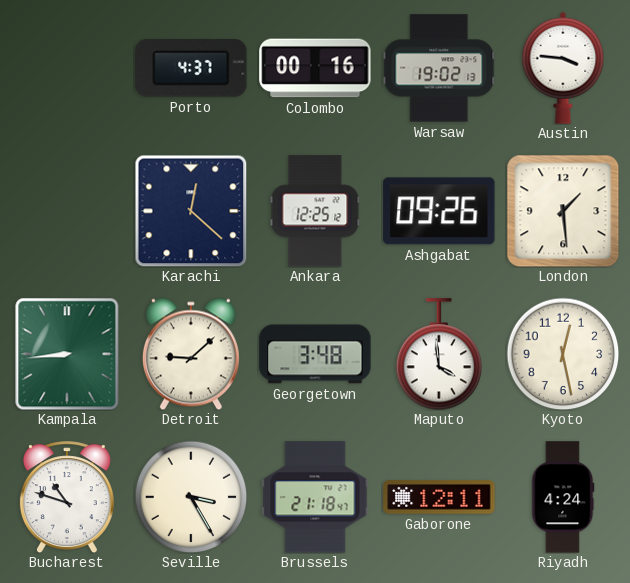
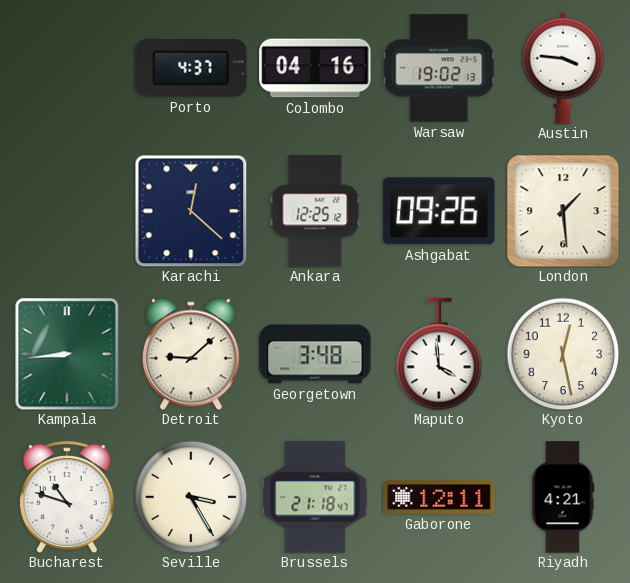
Colombo: 00:16 -> 04:16 (315, 68)
Riyadh: 4:24 -> 4:21 (563, 497)
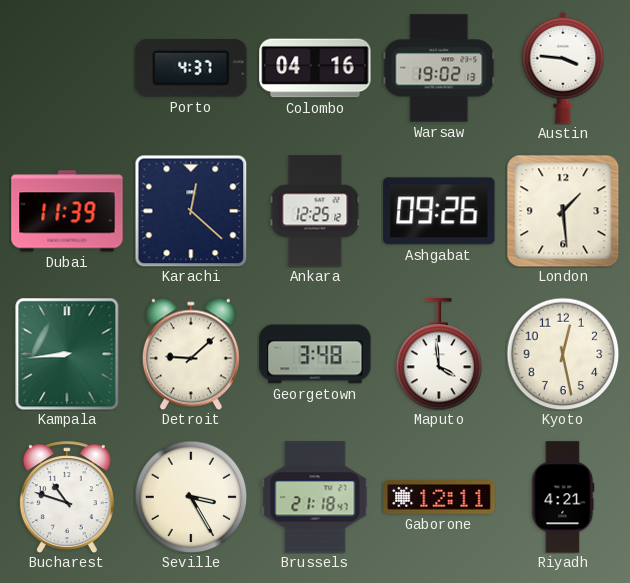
Dubai: none -> 11:39 (67, 211)
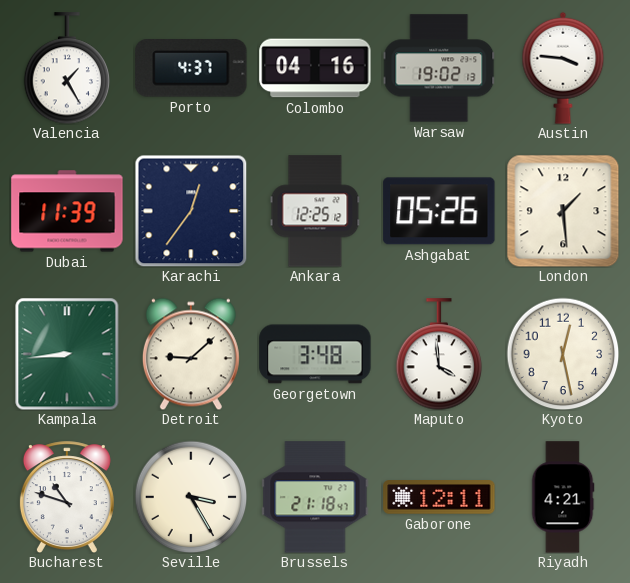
Valencia: none -> 1:25 (67, 68)
Karachi: 12:22 -> 12:36 (191, 211)
Ashgabat: 09:26 -> 05:26 (439, 211)
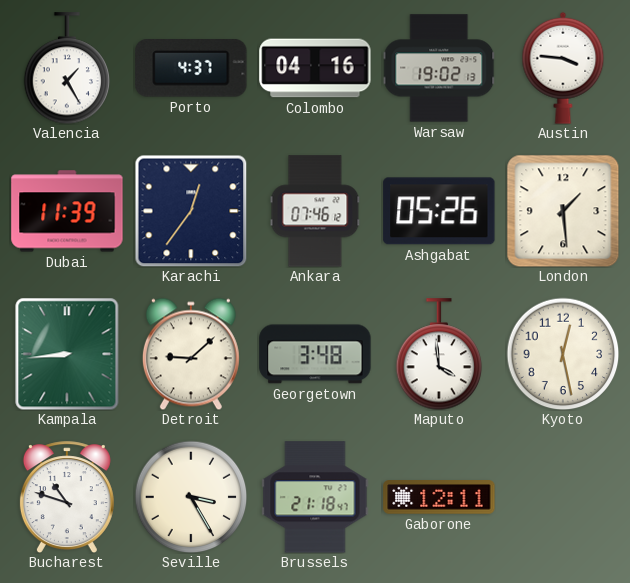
Ankara: 12:25 -> 07:46 (315, 211)
Riyadh: 4:21 -> none (563, 497)
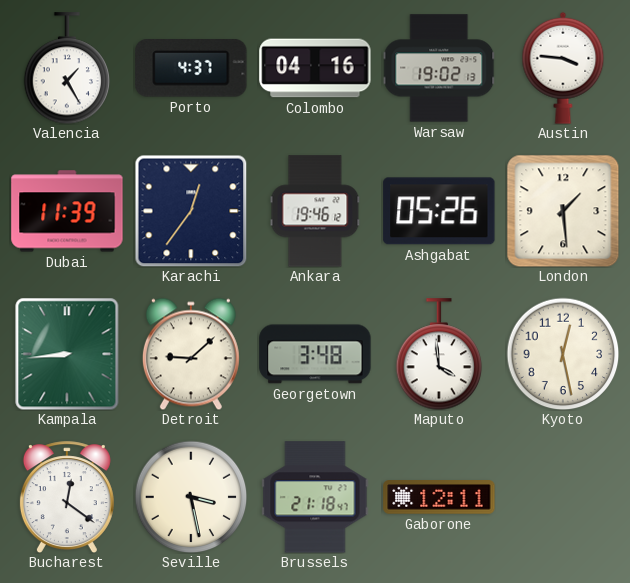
Ankara: 07:46 -> 19:46 (315, 211)
Bucharest: 10:48 -> 12:21 (67, 497)
Seville: 3:25 -> 3:28 (191, 497)
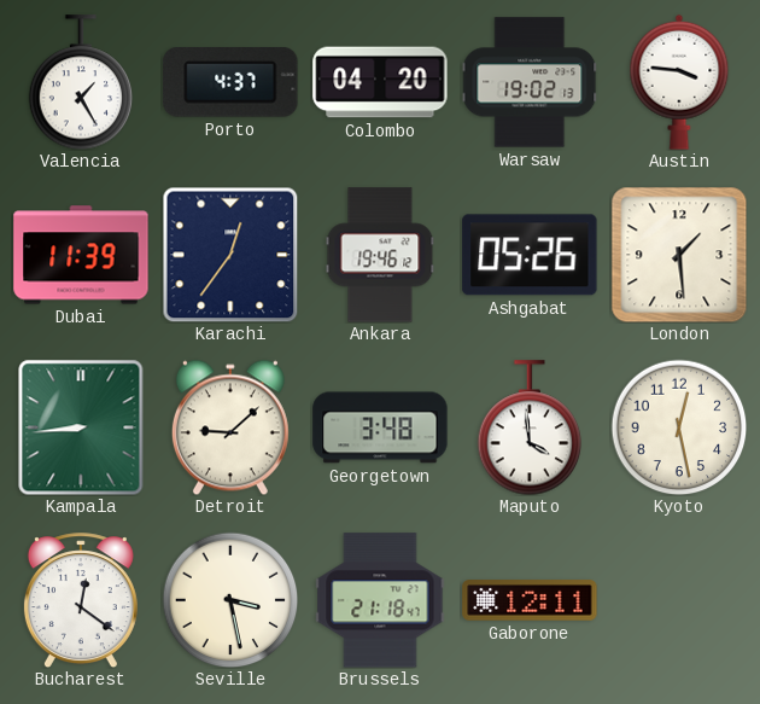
Colombo: 04:16 -> 04:20 (380, 82)
